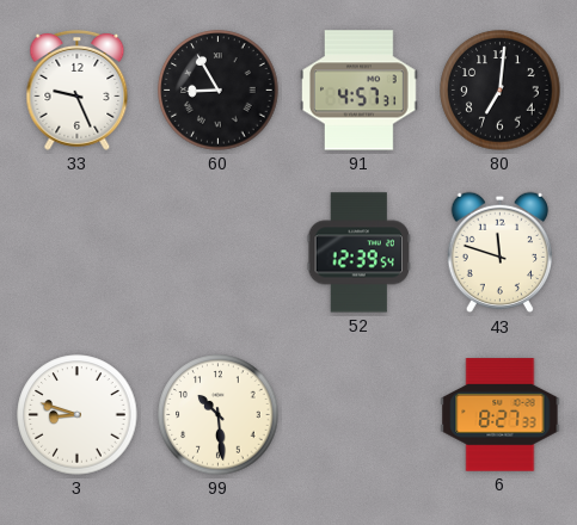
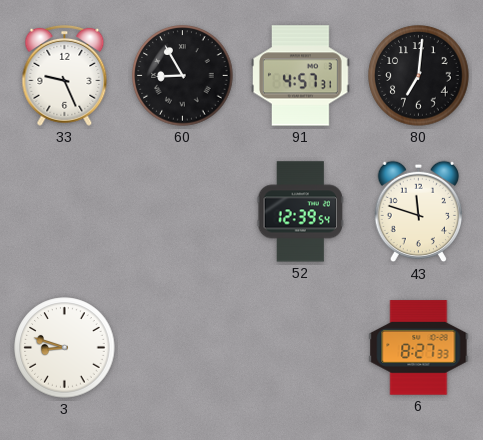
99: 10:29 -> none (219, 415)
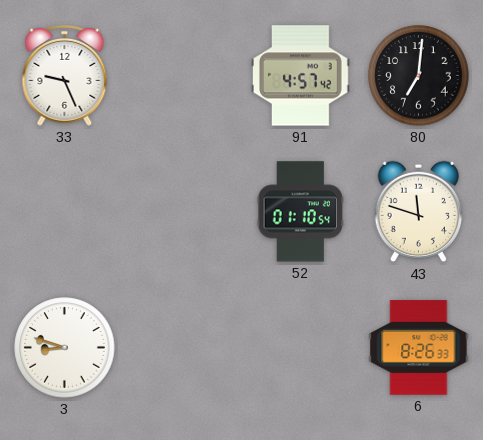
60: 8:55 -> none (183, 76)
91: 4:57:31 -> 4:57:42 (301, 76)
52: 12:39 -> 01:10 (300, 212)
6: 8:27 -> 8:26 (419, 348)
